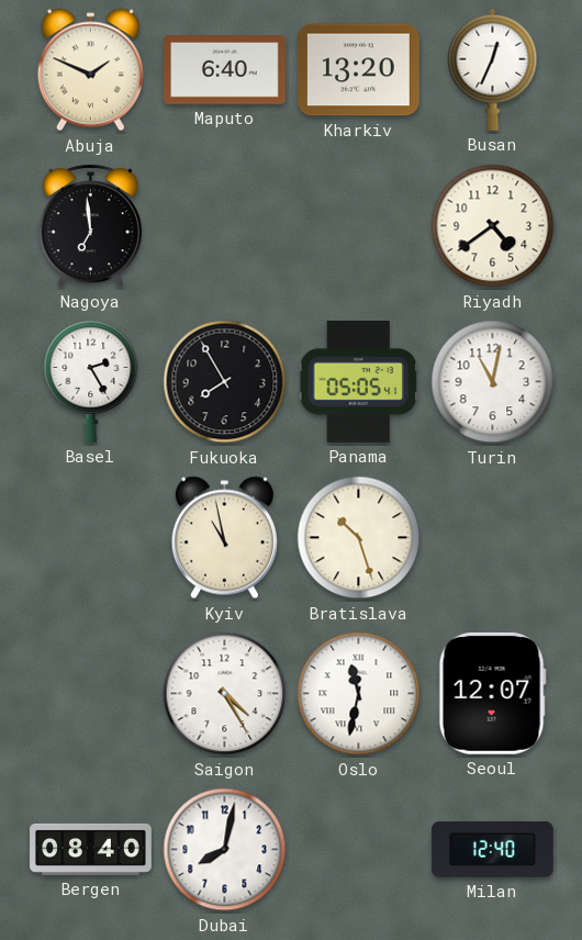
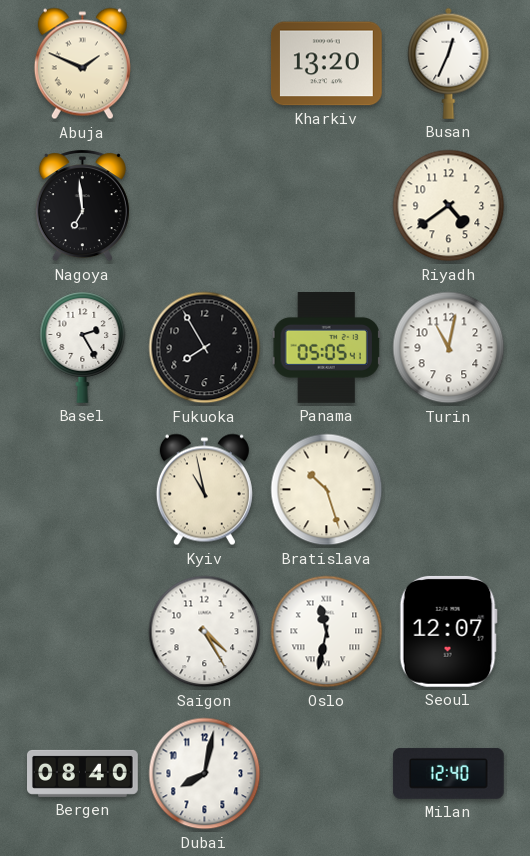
Maputo: 6:40 -> none (225, 70)
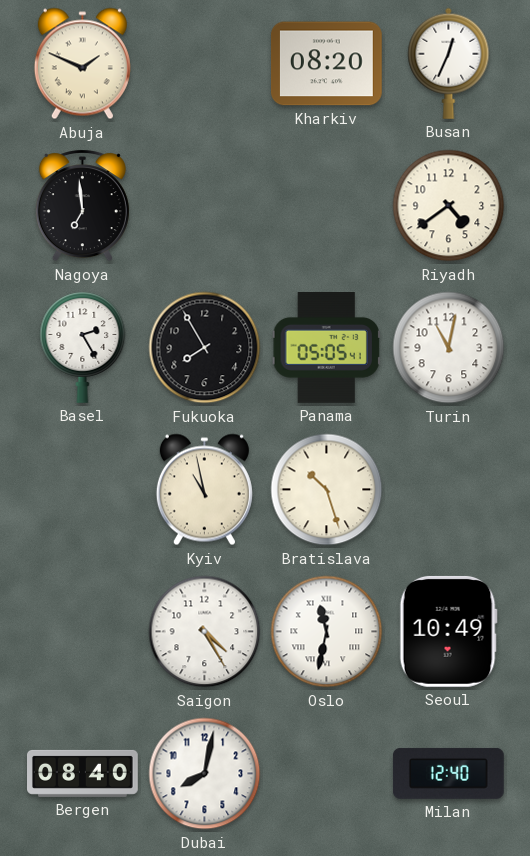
Kharkiv: 13:20 -> 08:20 (326, 64)
Seoul: 12:07 -> 10:49 (448, 631)
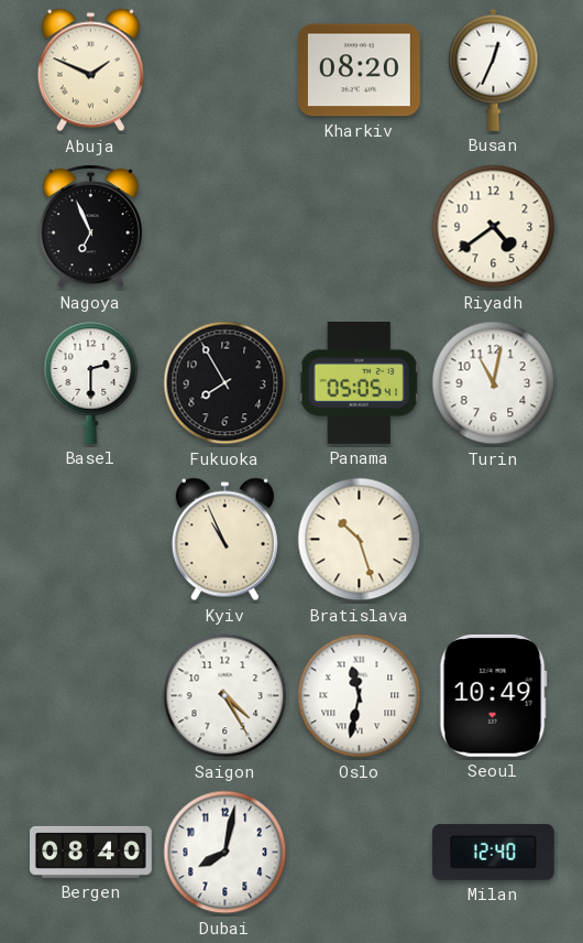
Nagoya: 6:59 -> 6:56 (90, 227)
Basel: 2:25 -> 2:30 (91, 382)
Kyiv: 10:58 -> 10:56 (224, 540)
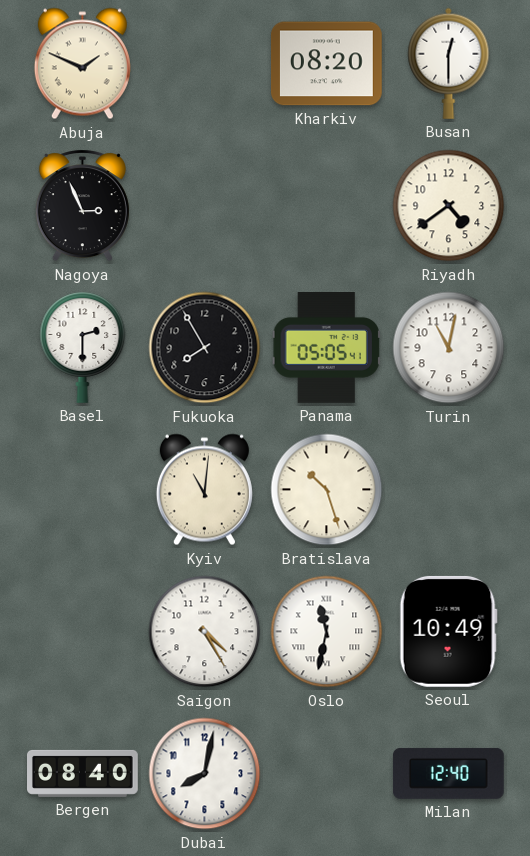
Busan: 12:34 -> 12:30 (449, 63)
Nagoya: 6:56 -> 2:56 (82, 206)
Kyiv: 10:56 -> 11:01 (204, 490)
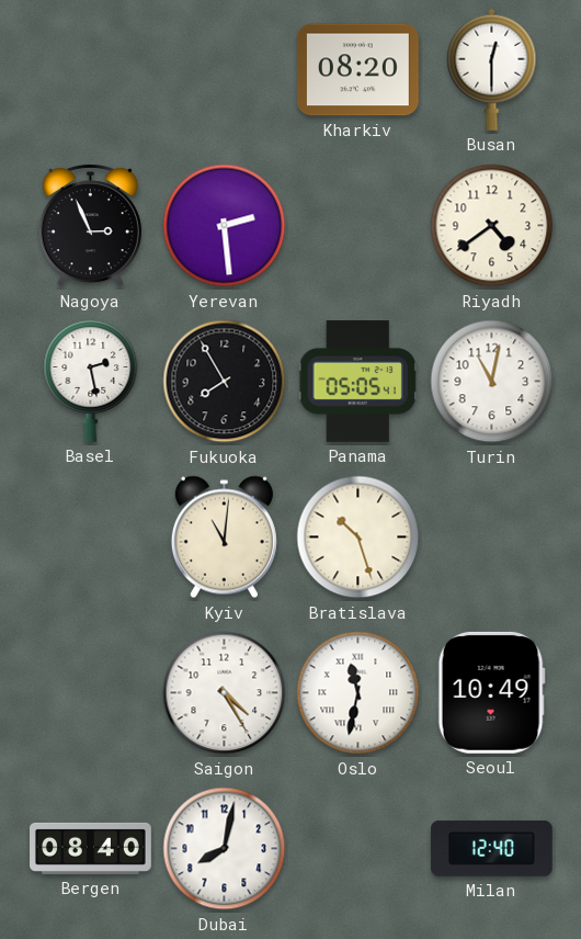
Abuja: 1:49 -> none (82, 64)
Yerevan: none -> 2:29 (225, 226)
Basel: 2:30 -> 2:28 (91, 381)
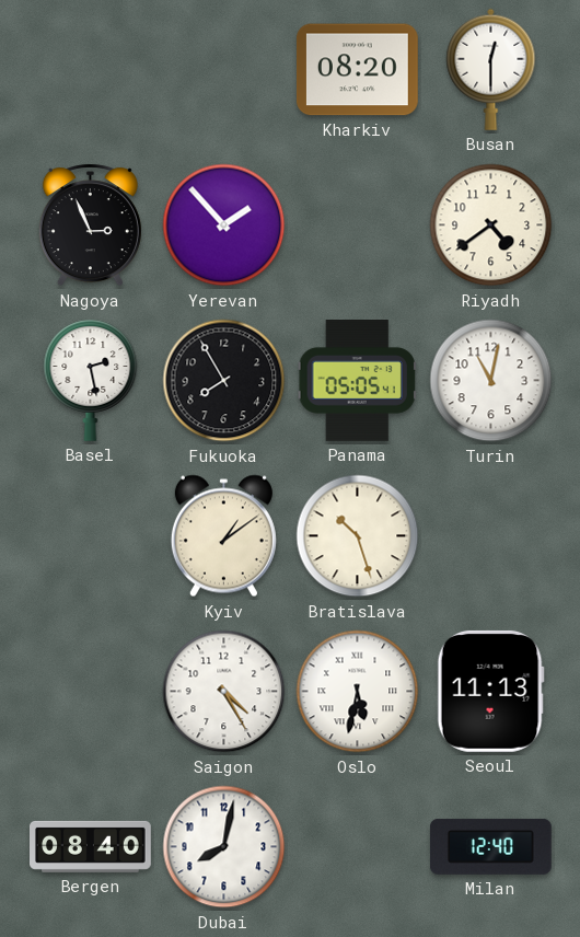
Yerevan: 2:29 -> 1:53 (224, 225)
Kyiv: 11:01 -> 1:09 (223, 536)
Oslo: 11:32 -> 5:32 (358, 692)
Seoul: 10:49 -> 11:13 (490, 691)
